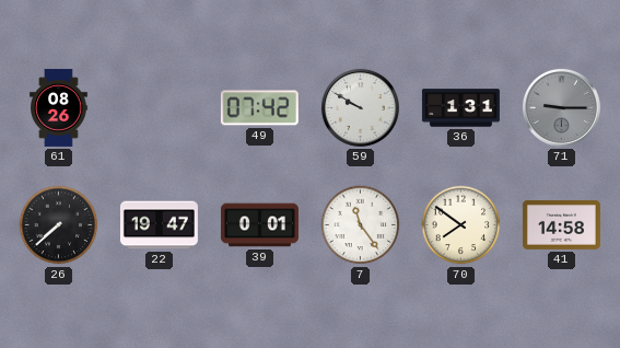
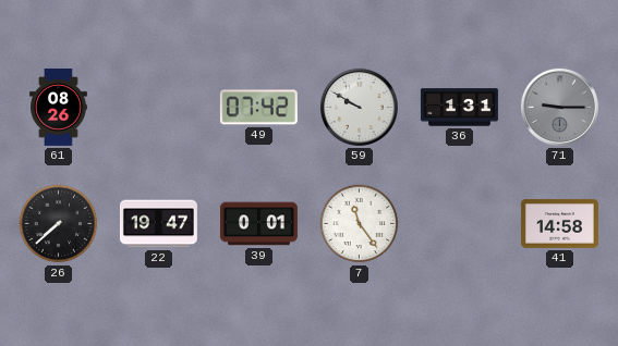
70: 7:51 -> none (461, 225)
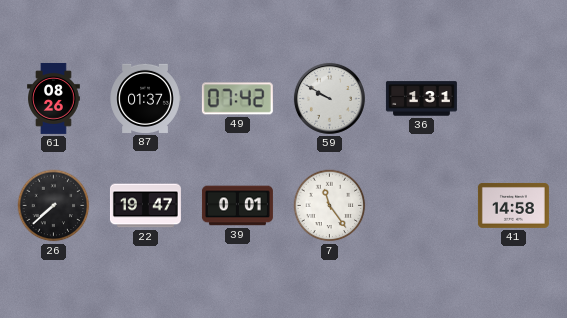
87: none -> 01:37 (145, 98)
71: 9:15 -> none (559, 107)
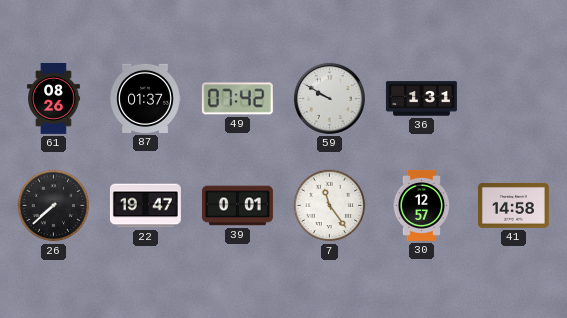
30: none -> 12:57 (422, 205)
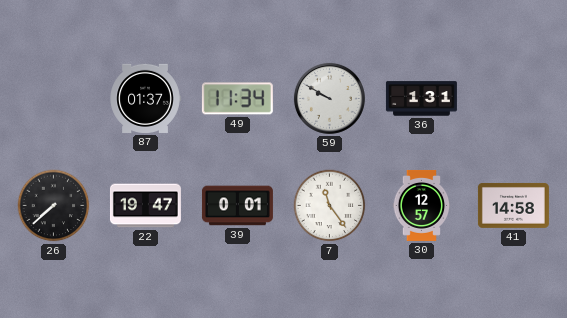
61: 08:26 -> none (54, 98)
49: 07:42 -> 11:34 (237, 99)
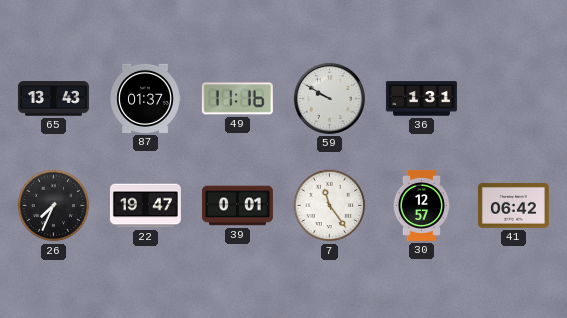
65: none -> 13:43 (53, 99)
49: 11:34 -> 11:16 (237, 99)
26: 7:38 -> 7:34 (54, 206)
41: 14:58 -> 06:42 (513, 205)
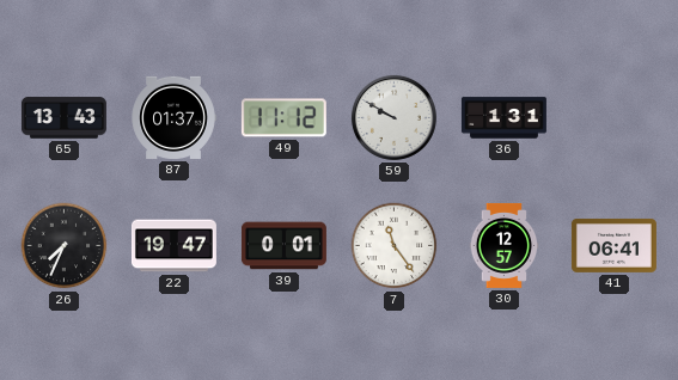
49: 11:16 -> 11:12 (283, 118)
41: 06:42 -> 06:41 (613, 245)
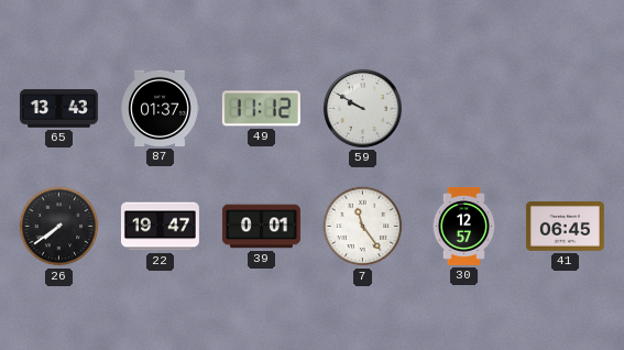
36: 1:31 -> none (503, 118)
26: 7:34 -> 7:39 (59, 227)
41: 06:41 -> 06:45 (565, 226)
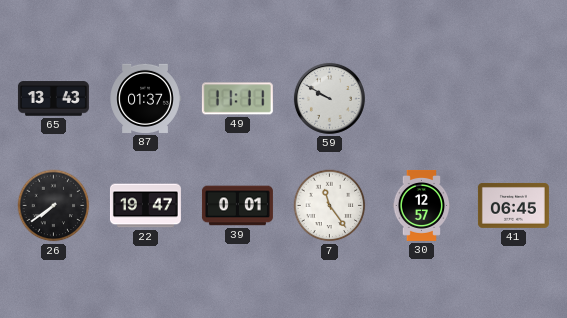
49: 11:12 -> 11:11 (237, 99)
